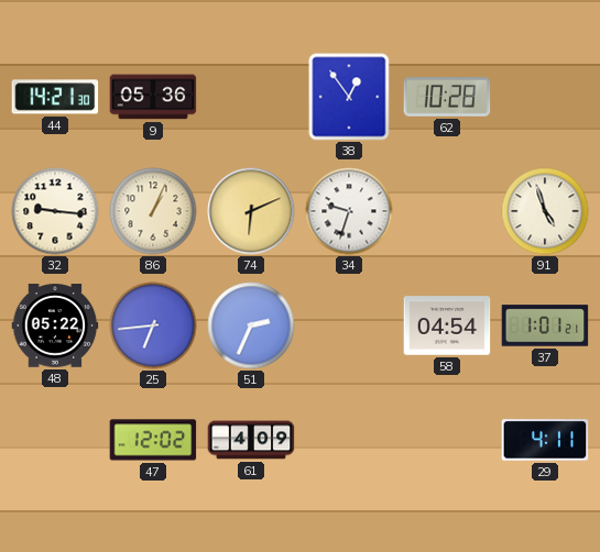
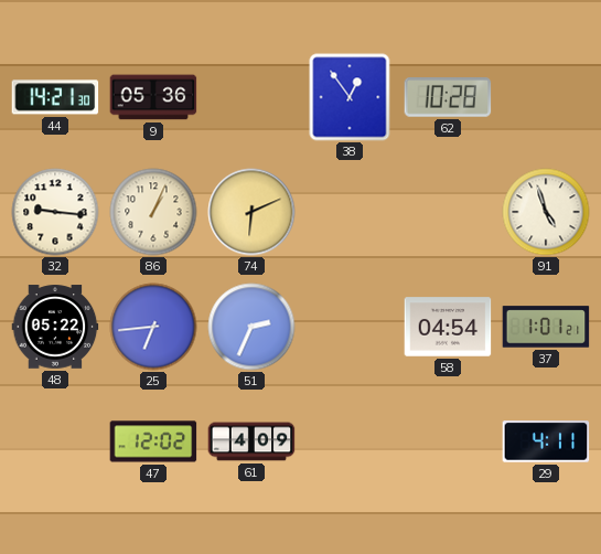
34: 9:33 -> none (349, 211)
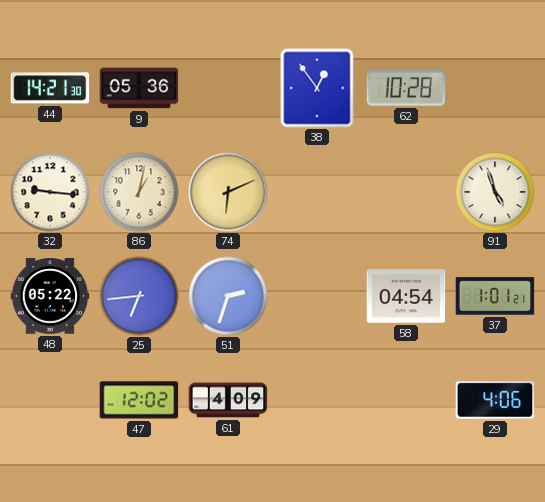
86: 1:04 -> 1:02 (139, 192)
51: 2:34 -> 2:33 (228, 296)
29: 4:11 -> 4:06 (495, 400)
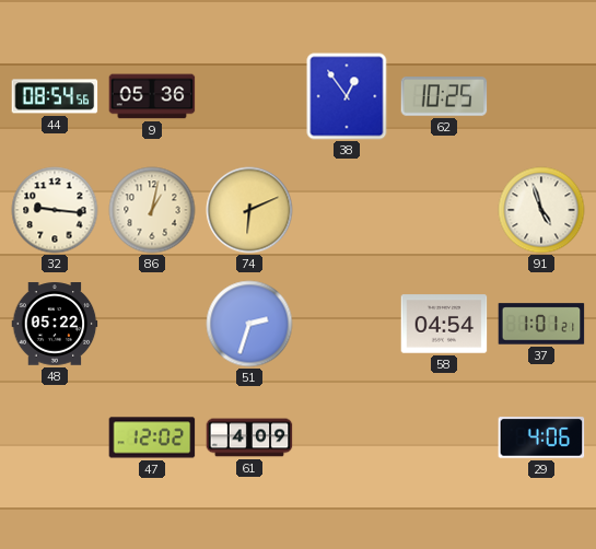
44: 14:21 -> 08:54 (55, 96)
62: 10:28 -> 10:25 (444, 96)
25: 6:44 -> none (139, 296)
